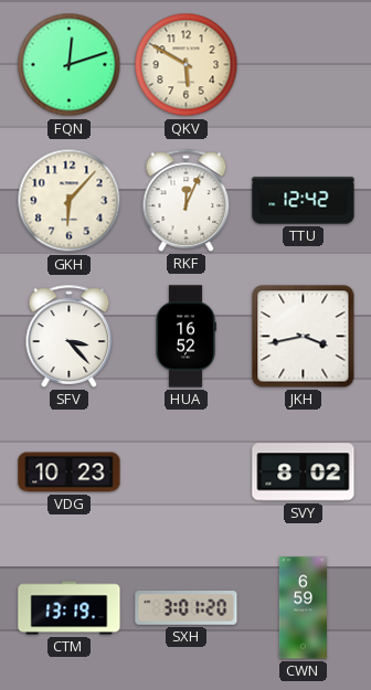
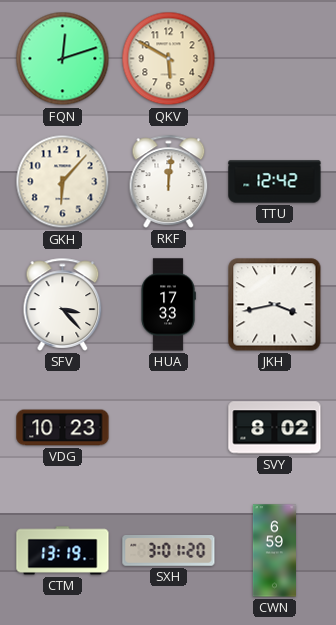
RKF: 12:04 -> 12:01 (169, 181)
HUA: 16:52 -> 17:33 (168, 305)
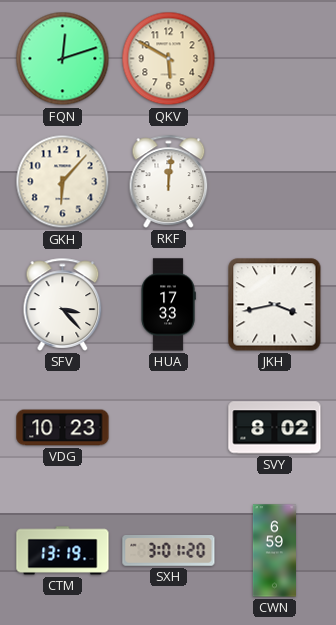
TTU: 12:42 -> none (275, 182)
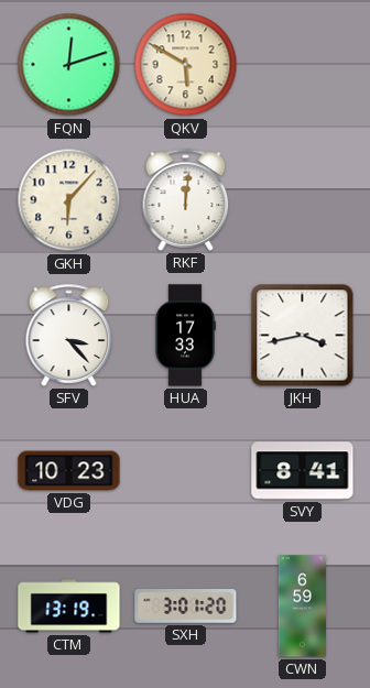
SVY: 8:02 -> 8:41 (303, 471)
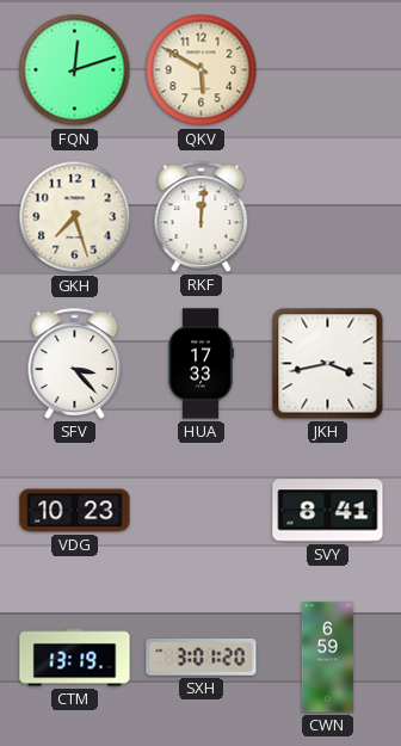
GKH: 6:07 -> 7:27 (75, 217)
